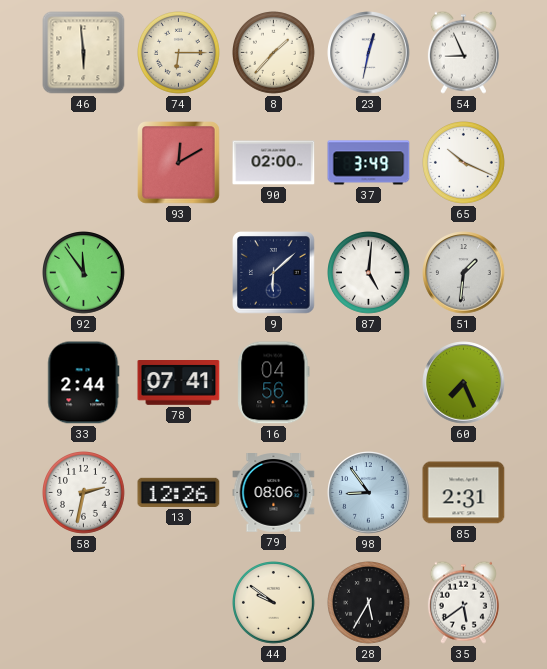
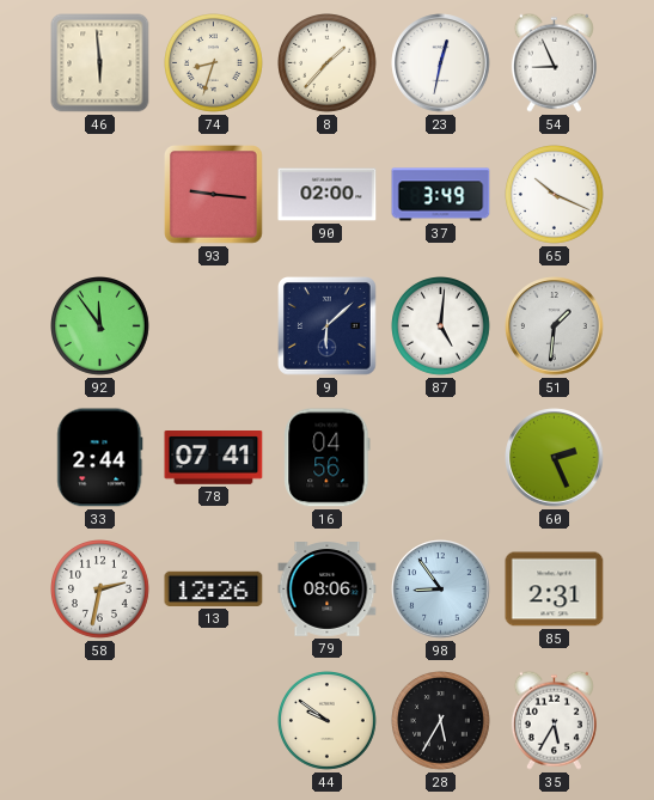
74: 6:15 -> 8:33 (214, 63)
93: 12:10 -> 9:16 (214, 195)
60: 7:26 -> 2:26 (555, 458)
35: 5:39 -> 5:35 (554, 720)
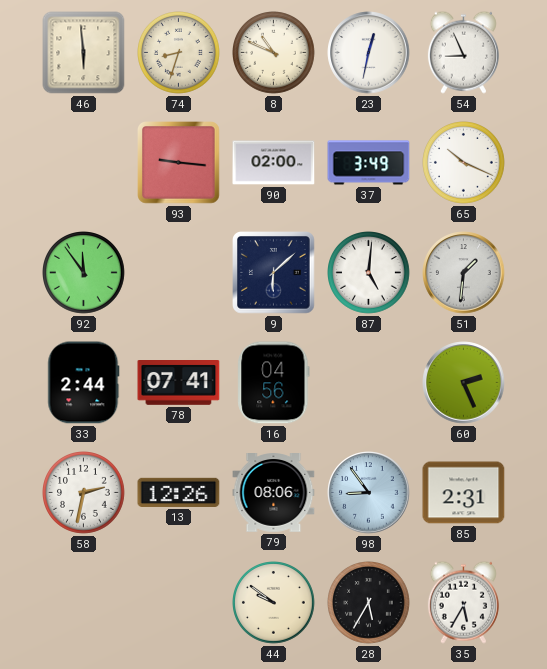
8: 1:37 -> 10:49 (274, 53)
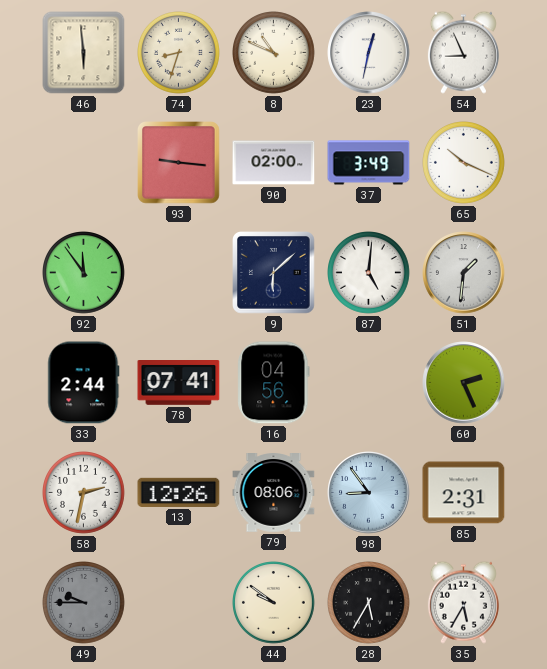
49: none -> 9:45 (84, 603)
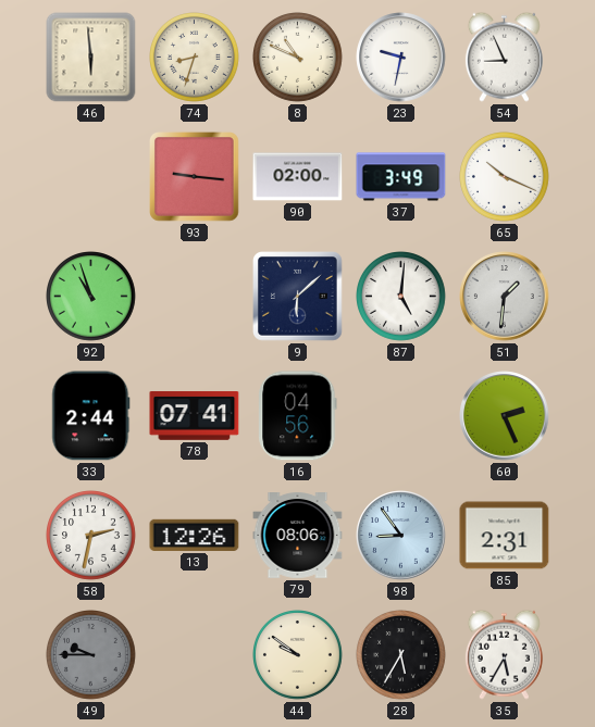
23: 12:32 -> 9:32 (401, 58)
92: 11:54 -> 10:57 (91, 297)
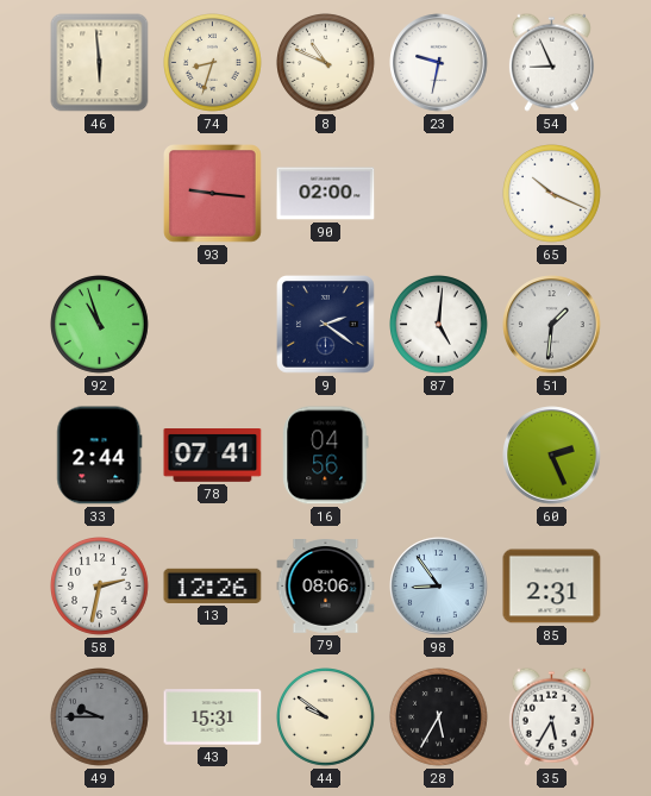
37: 3:49 -> none (401, 177)
9: 6:08 -> 2:21 (326, 325)
43: none -> 15:31 (213, 717)
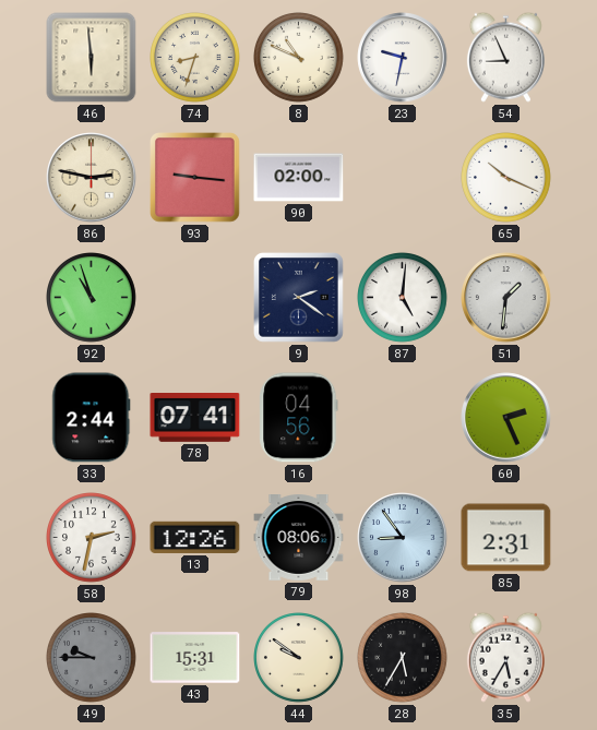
86: none -> 2:47 (92, 178)
